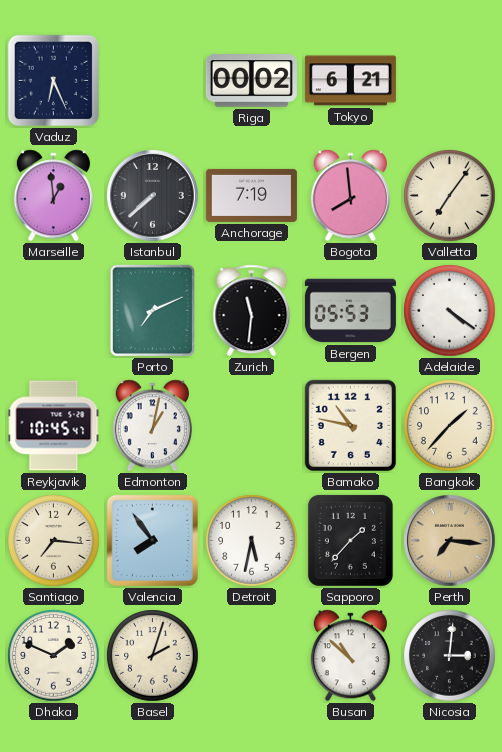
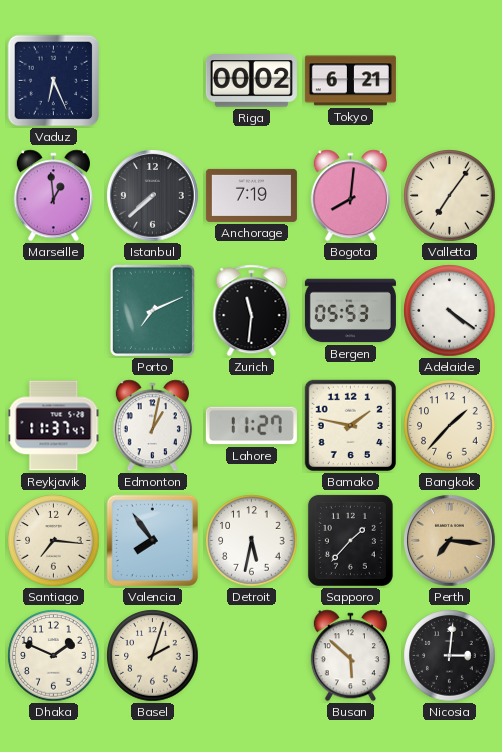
Bogota: 7:59 -> 8:01 (350, 196)
Reykjavik: 10:45 -> 11:37 (54, 426)
Lahore: none -> 11:27 (251, 426)
Bamako: 10:47 -> 1:47 (351, 426)
Busan: 10:52 -> 5:52 (350, 656)
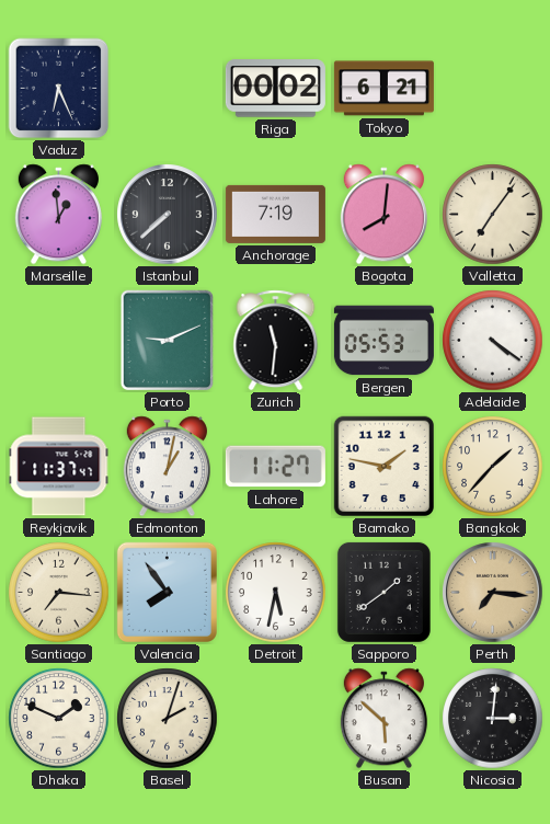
Porto: 7:11 -> 9:11 (168, 341)
Sapporo: 1:37 -> 1:39 (383, 592)
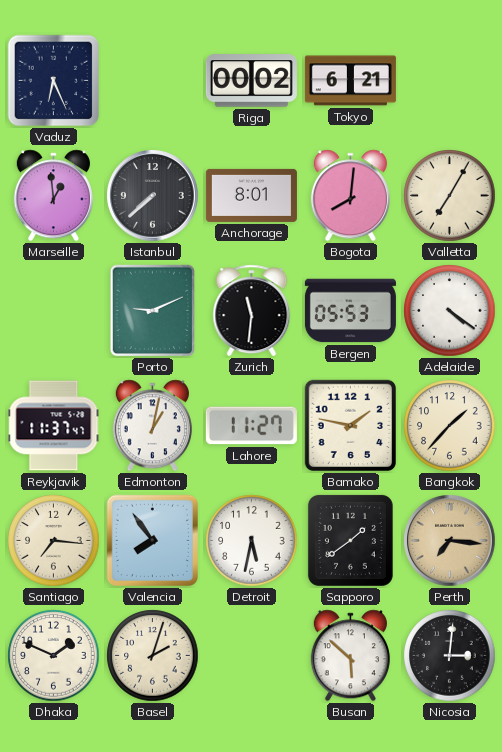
Anchorage: 7:19 -> 8:01 (251, 195)
Valletta: 7:06 -> 7:05 (450, 196)
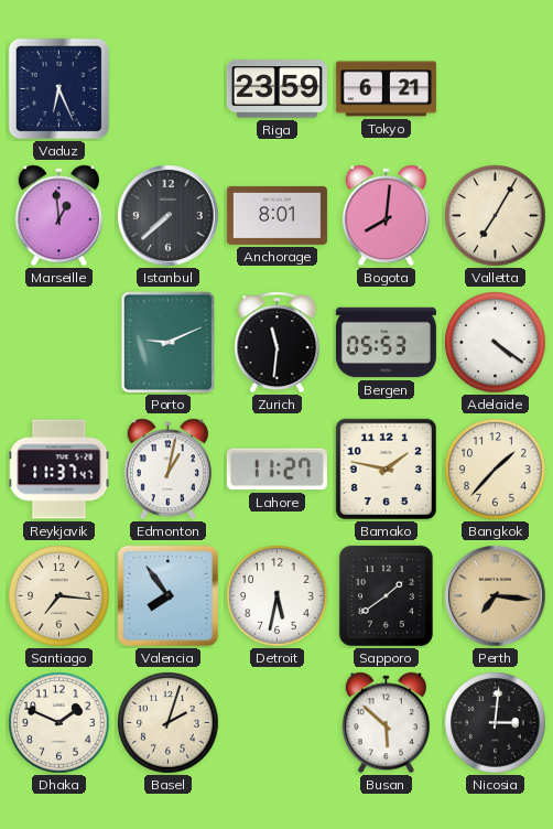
Riga: 00:02 -> 23:59 (276, 89)
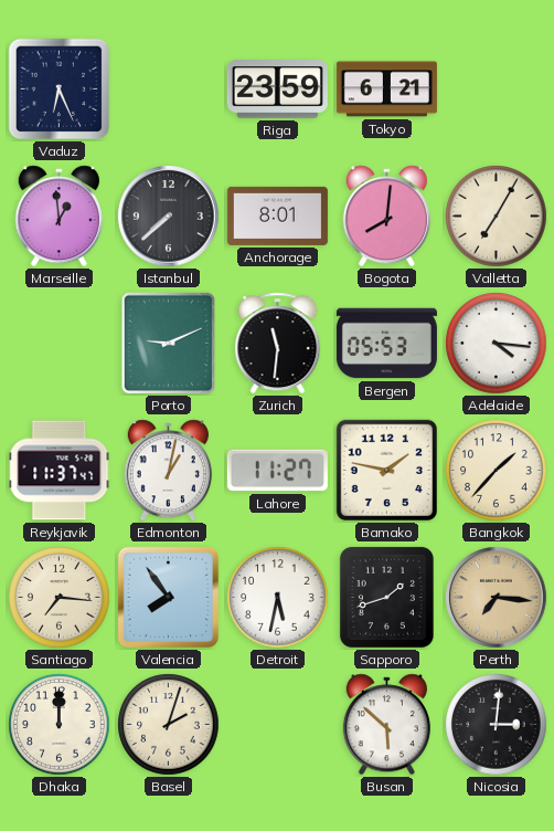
Adelaide: 4:21 -> 4:16 (497, 344)
Sapporo: 1:39 -> 1:42 (386, 597)
Dhaka: 1:49 -> 12:00 (60, 725)
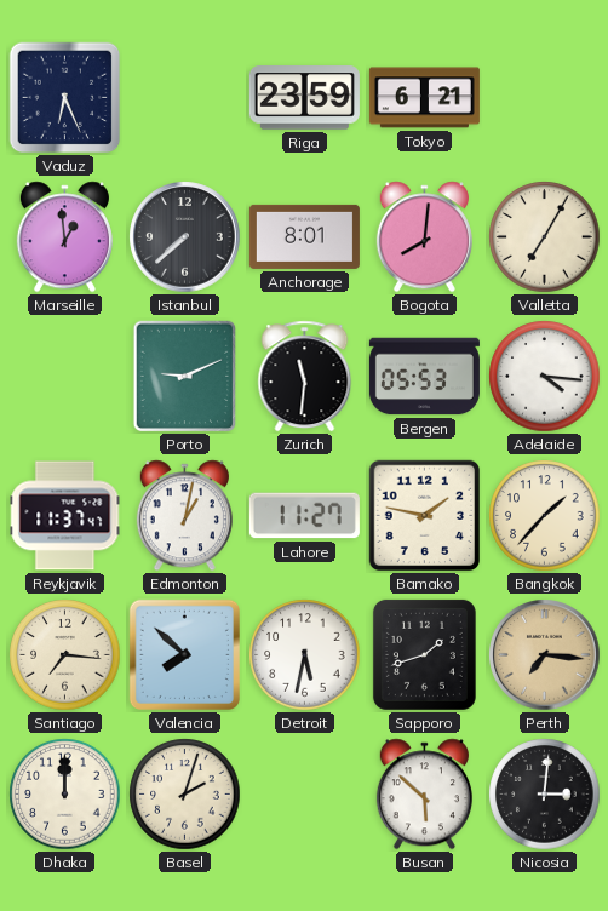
Valencia: 7:54 -> 7:52 (184, 654)
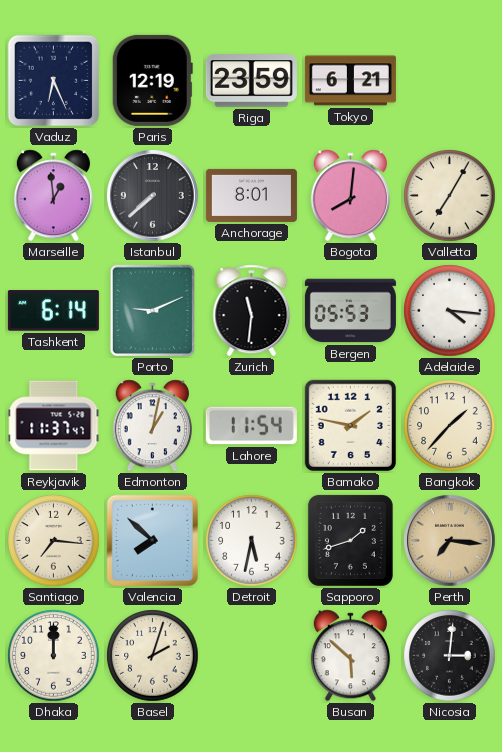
Paris: none -> 12:19 (152, 80)
Tashkent: none -> 6:14 (53, 311)
Lahore: 11:27 -> 11:54 (251, 426)
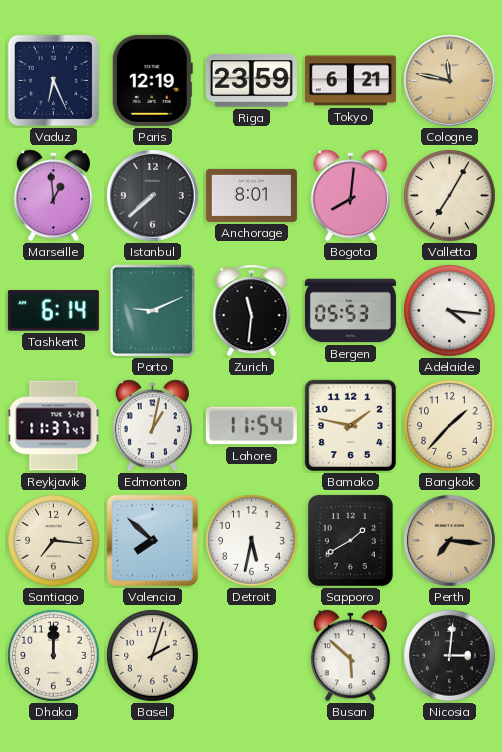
Cologne: none -> 11:47 (450, 81)
Sapporo: 1:42 -> 1:40 (350, 540)
